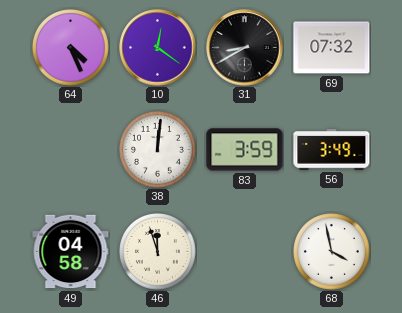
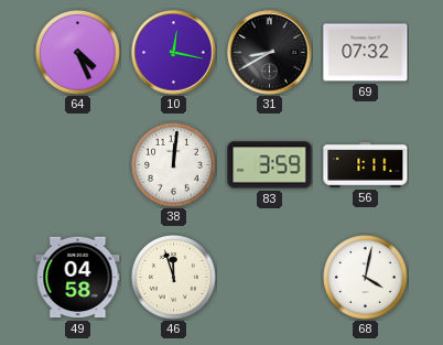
10: 12:21 -> 12:17 (174, 53)
56: 3:49 -> 1:11 (366, 165)
68: 3:58 -> 4:02 (366, 278)
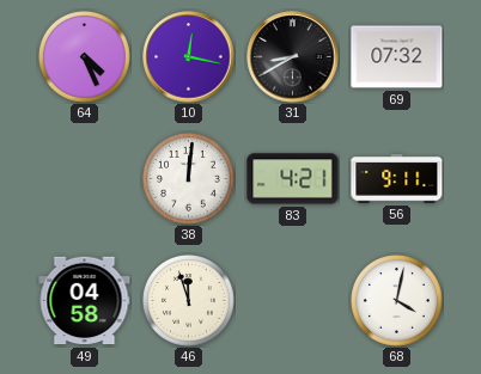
83: 3:59 -> 4:21 (293, 179)
56: 1:11 -> 9:11 (397, 179)
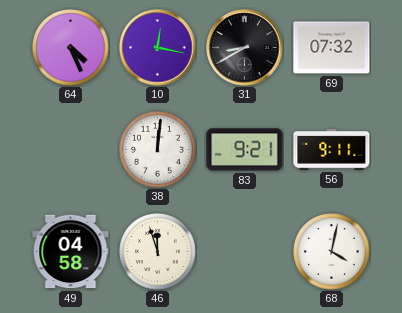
83: 4:21 -> 9:21 (245, 150)
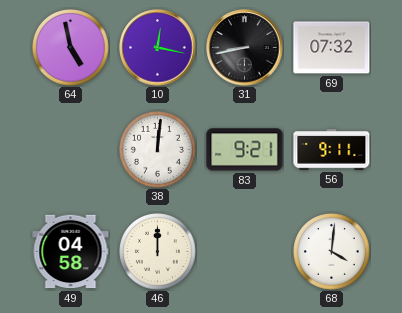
64: 4:26 -> 4:58 (71, 48)
31: 8:40 -> 8:43 (245, 48)
46: 11:57 -> 12:00 (158, 252)
68: 4:02 -> 4:01 (332, 252)
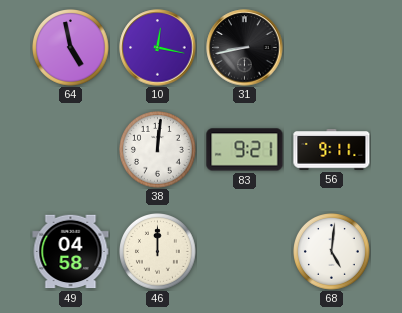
69: 07:32 -> none (332, 48)
68: 4:01 -> 5:01 (332, 252)
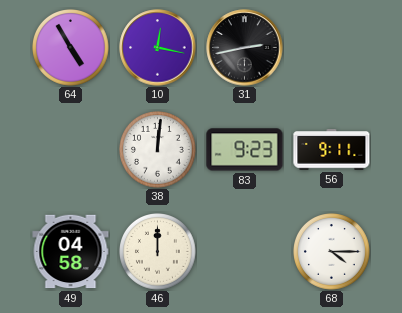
64: 4:58 -> 4:55 (71, 48)
31: 8:43 -> 2:43 (245, 48)
83: 9:21 -> 9:23 (245, 150)
68: 5:01 -> 4:15 (332, 252)
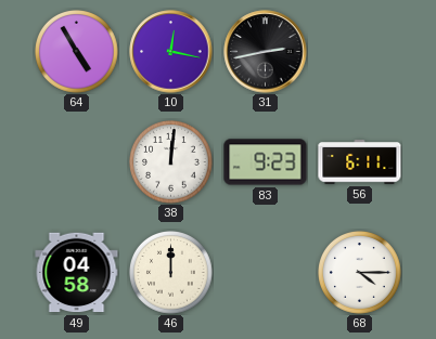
56: 9:11 -> 6:11 (360, 162)
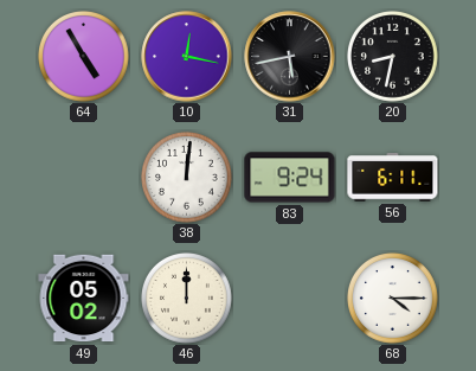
31: 2:43 -> 5:43 (290, 57)
20: none -> 8:32 (393, 57)
83: 9:23 -> 9:24 (290, 178)
49: 04:58 -> 05:02 (84, 299)
